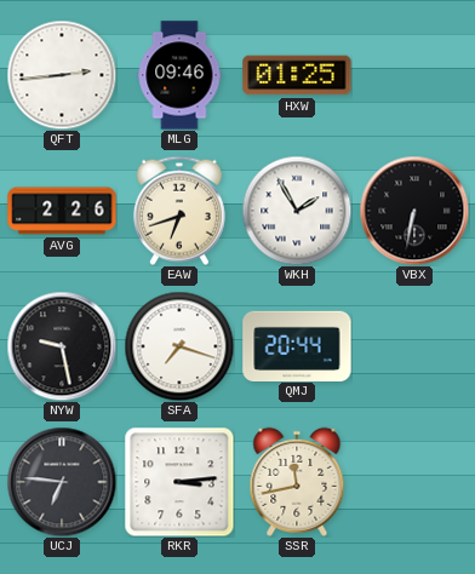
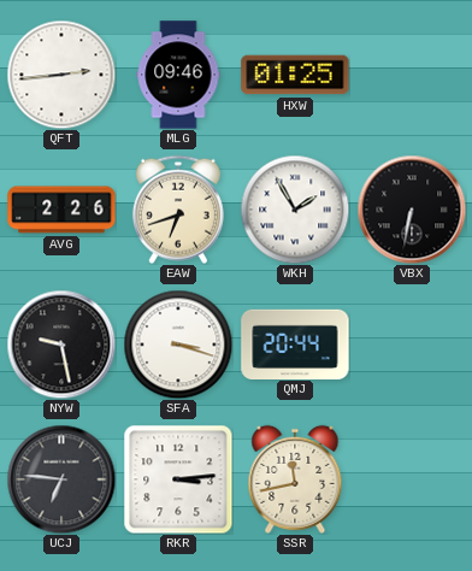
SFA: 7:18 -> 3:18 (178, 345)
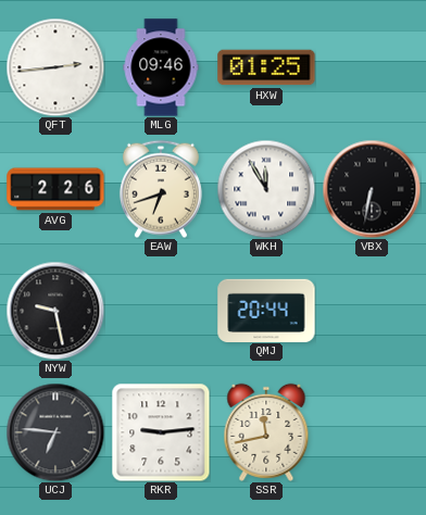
WKH: 1:55 -> 11:55 (266, 189)
SFA: 3:18 -> none (178, 345)
RKR: 3:14 -> 9:14 (161, 432)
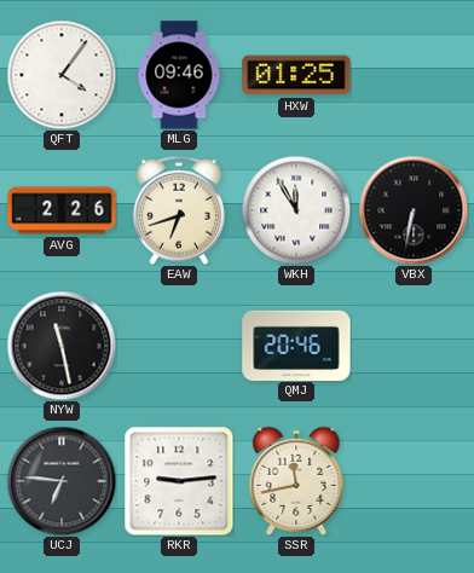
QFT: 2:44 -> 4:06 (62, 75)
NYW: 9:28 -> 11:28 (62, 346)
QMJ: 20:44 -> 20:46 (296, 345)
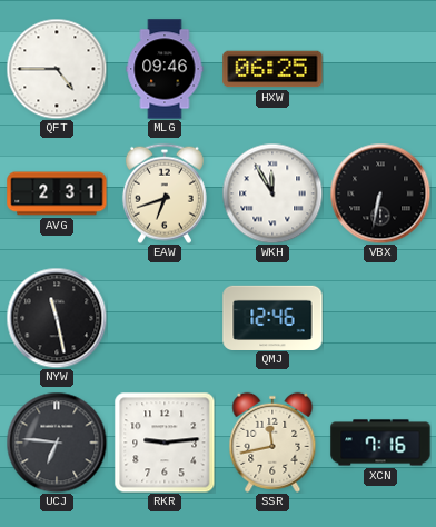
QFT: 4:06 -> 4:45 (57, 69)
HXW: 01:25 -> 06:25 (272, 69)
AVG: 2:26 -> 2:31 (57, 193)
QMJ: 20:46 -> 12:46 (272, 317)
XCN: none -> 7:16 (380, 443)
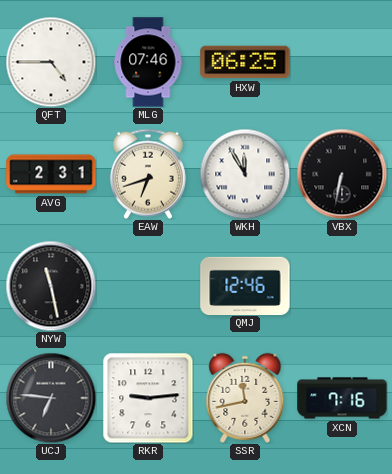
MLG: 09:46 -> 07:46 (148, 62)
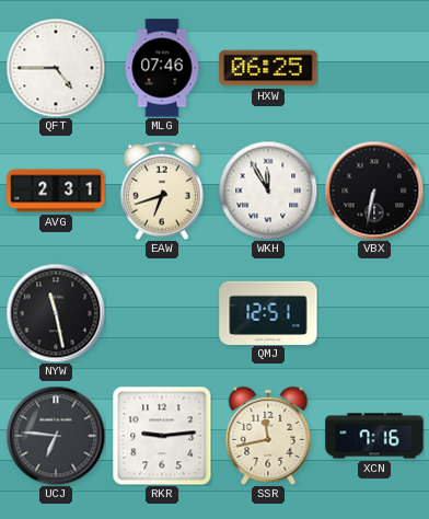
QMJ: 12:46 -> 12:51 (268, 312)
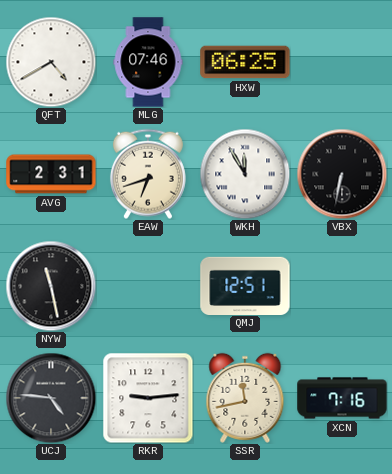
QFT: 4:45 -> 4:40 (51, 62)
UCJ: 6:46 -> 4:46 (51, 398)
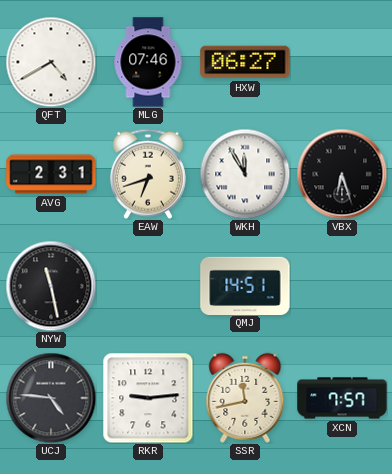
HXW: 06:25 -> 06:27 (245, 62)
VBX: 6:32 -> 6:27 (342, 174)
QMJ: 12:51 -> 14:51 (245, 285)
XCN: 7:16 -> 7:57 (342, 398)
